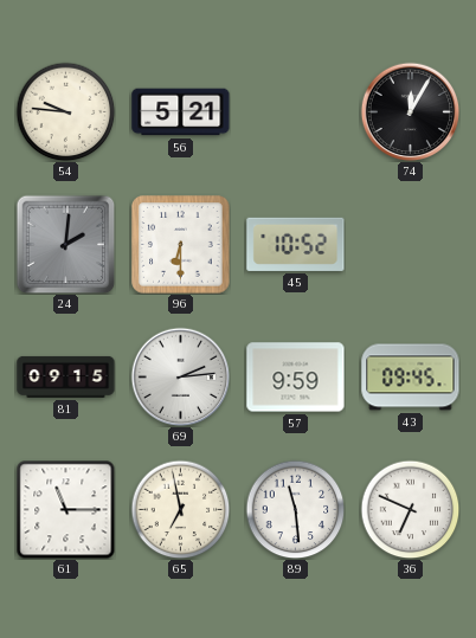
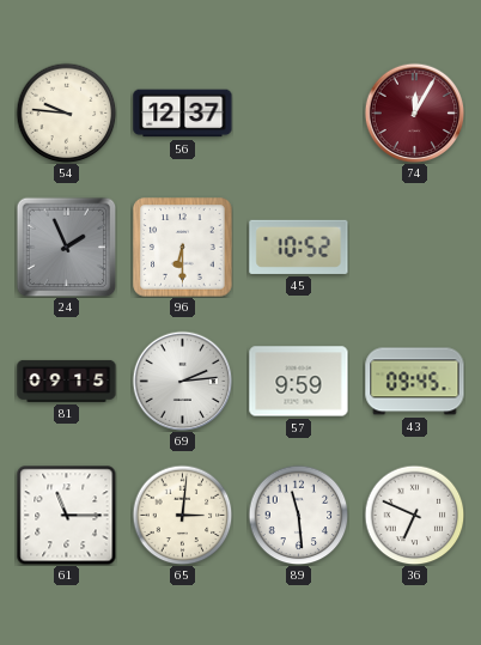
56: 5:21 -> 12:37 (183, 114)
74 dial: black -> burgundy (414, 112)
24: 2:01 -> 1:56 (66, 247)
65: 6:58 -> 3:01 (182, 515)
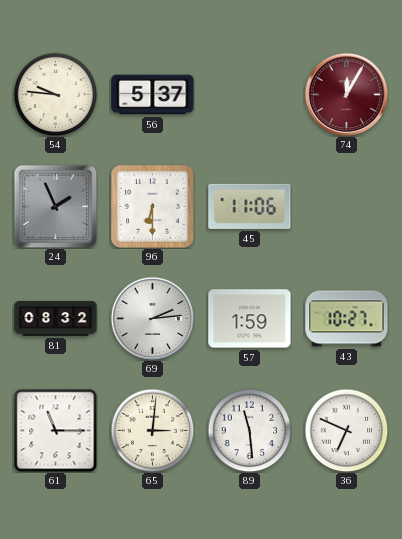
56: 12:37 -> 5:37 (153, 95)
45: 10:52 -> 11:06 (250, 206)
81: 09:15 -> 08:32 (56, 318)
57: 9:59 -> 1:59 (250, 319)
43: 09:45 -> 10:27 (347, 319)
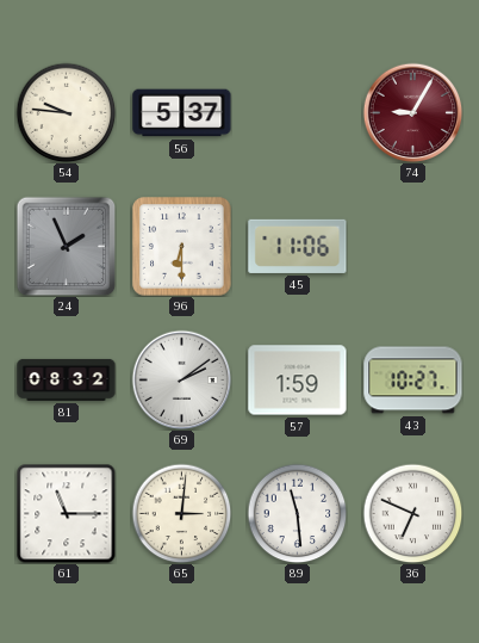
74: 12:05 -> 9:05 (412, 112)
69: 2:14 -> 2:09 (181, 379)
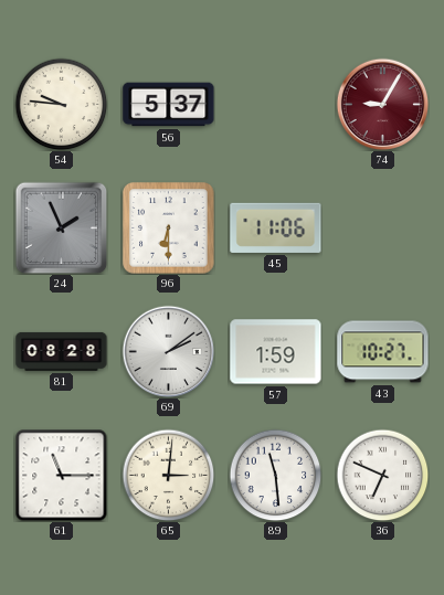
81: 08:32 -> 08:28 (62, 351)
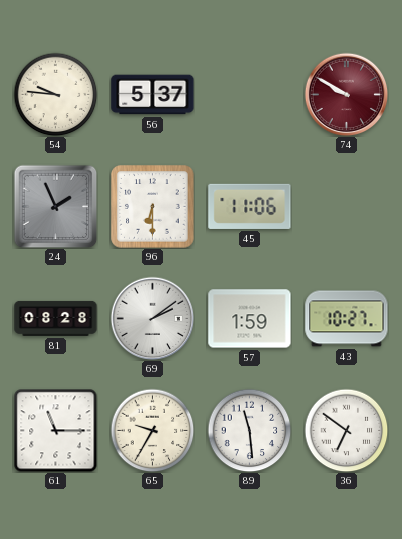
74: 9:05 -> 9:50 (346, 94)
65: 3:01 -> 9:35 (152, 430)
36: 6:49 -> 6:51 (346, 430)
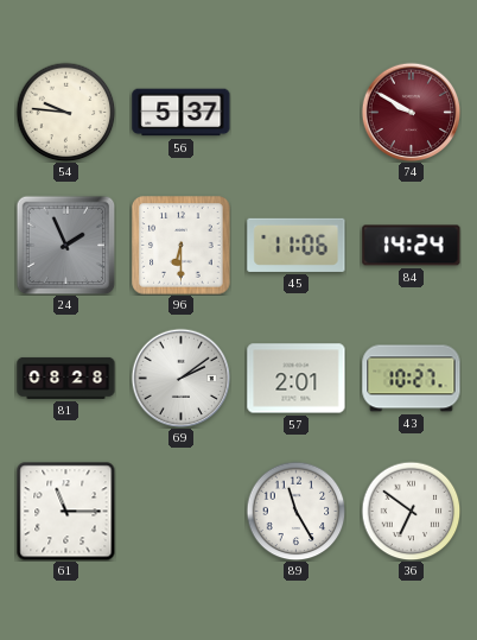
84: none -> 14:24 (412, 246)
57: 1:59 -> 2:01 (297, 379)
65: 9:35 -> none (152, 430)
89: 11:29 -> 11:25 (295, 511)
